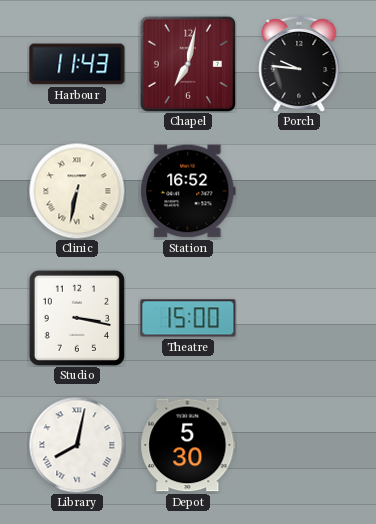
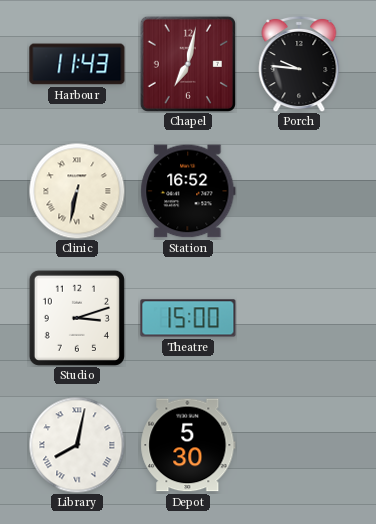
Studio: 3:17 -> 3:12 (77, 318)
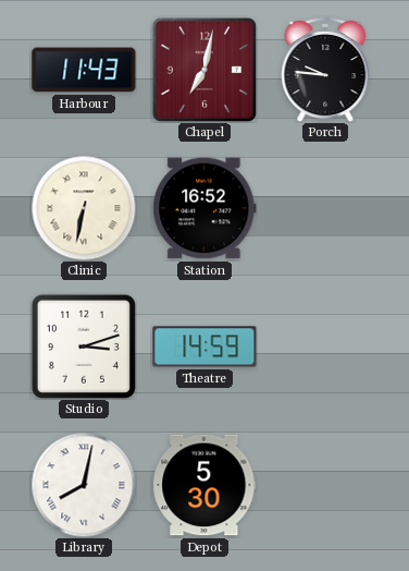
Theatre: 15:00 -> 14:59 (205, 347)
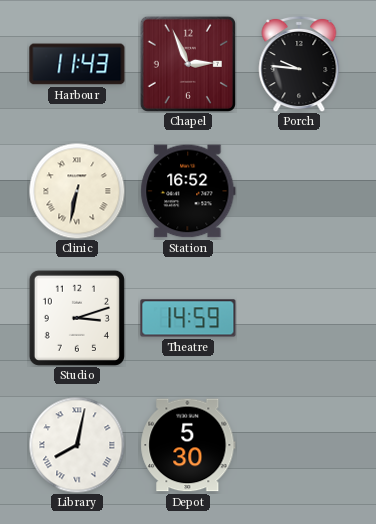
Chapel: 7:02 -> 2:56 (188, 64)
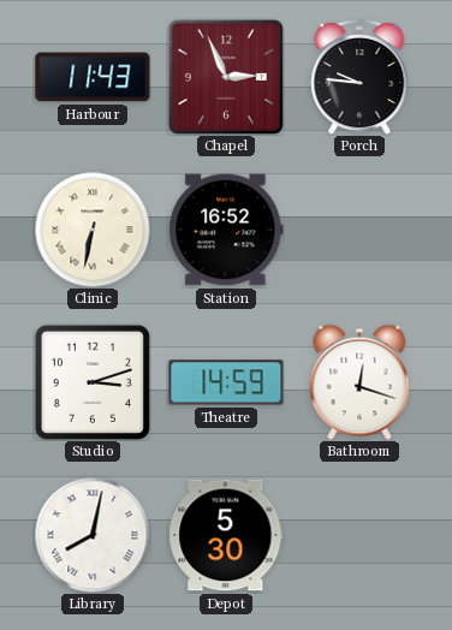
Bathroom: none -> 12:18 (359, 382)
